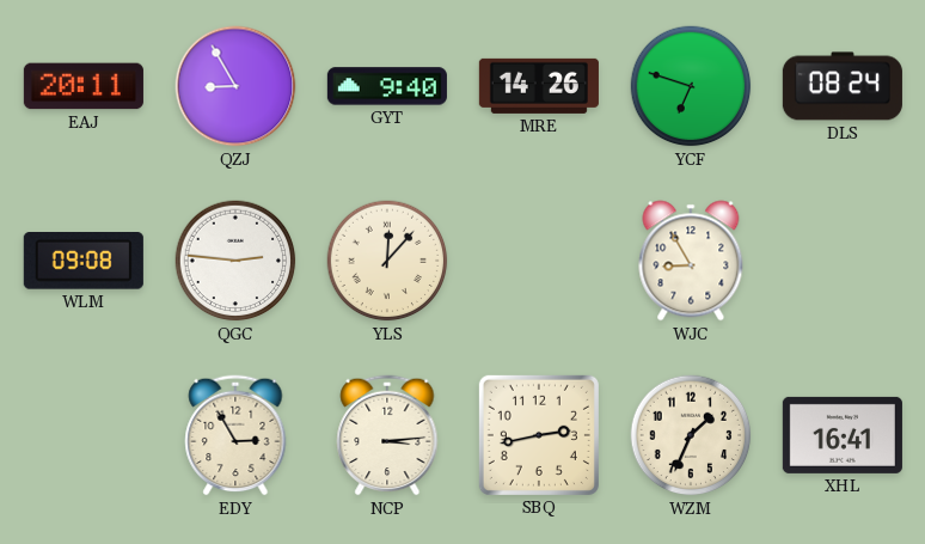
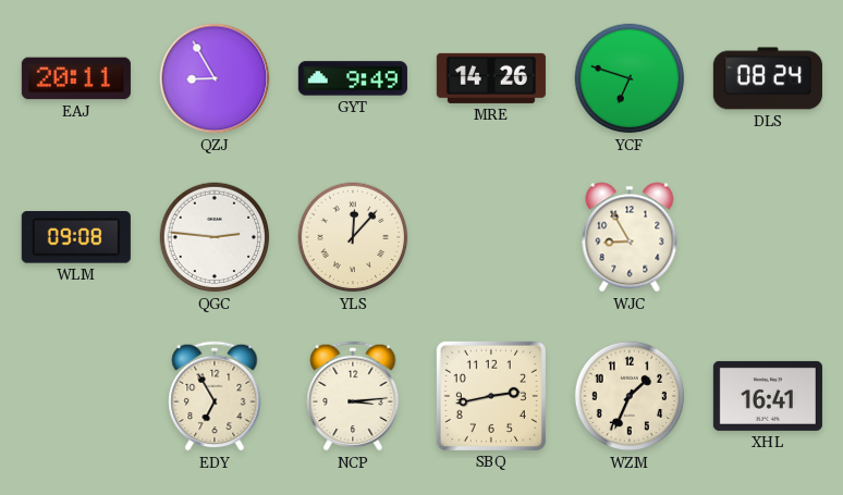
GYT: 9:40 -> 9:49 (353, 78)
EDY: 2:55 -> 6:55 (215, 396)
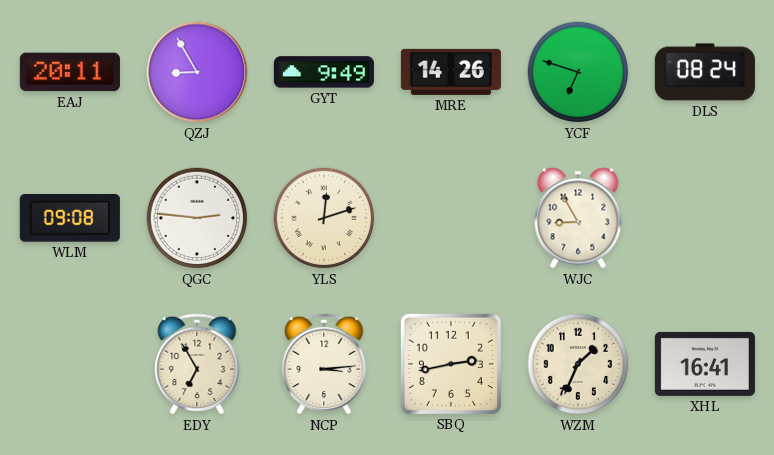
YLS: 12:07 -> 12:12 (324, 218)
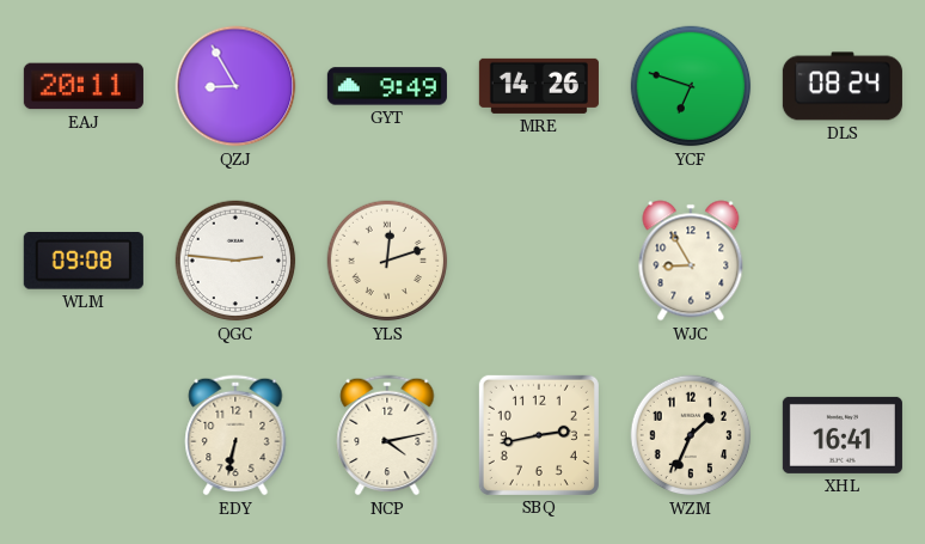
EDY: 6:55 -> 6:32 (235, 435)
NCP: 3:14 -> 4:13 (387, 435)
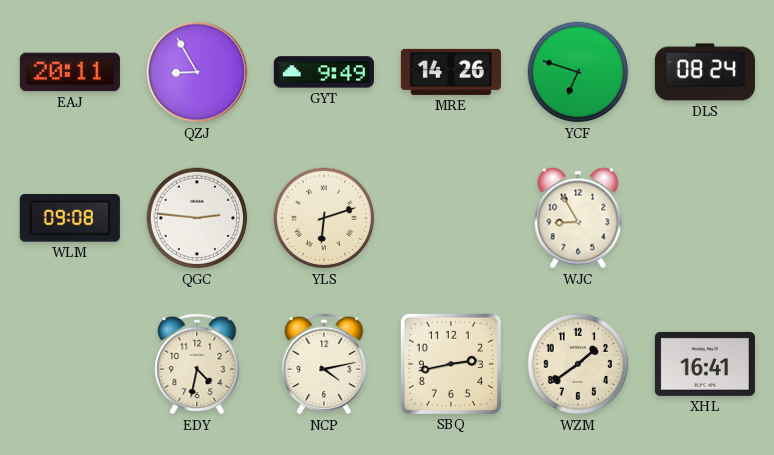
YLS: 12:12 -> 6:12 (324, 218)
EDY: 6:32 -> 4:32 (197, 364)
WZM: 1:34 -> 1:39 (578, 364)
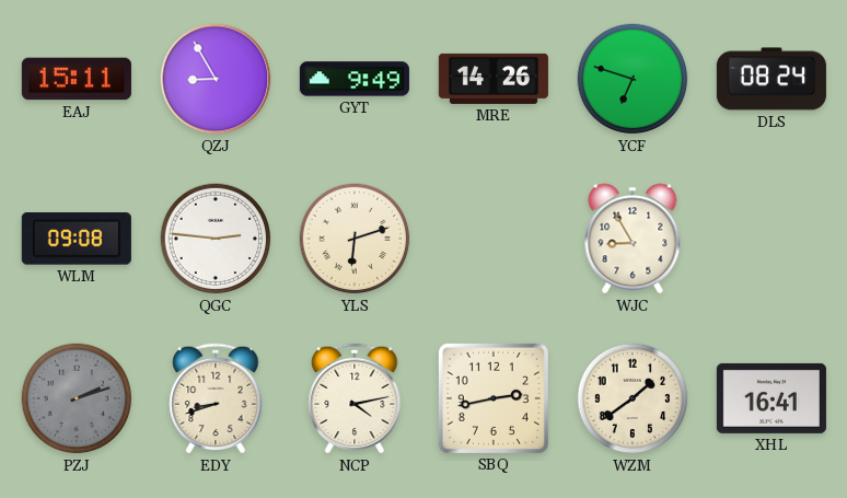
EAJ: 20:11 -> 15:11 (77, 79)
PZJ: none -> 2:12 (77, 398)
EDY: 4:32 -> 8:42 (216, 398)
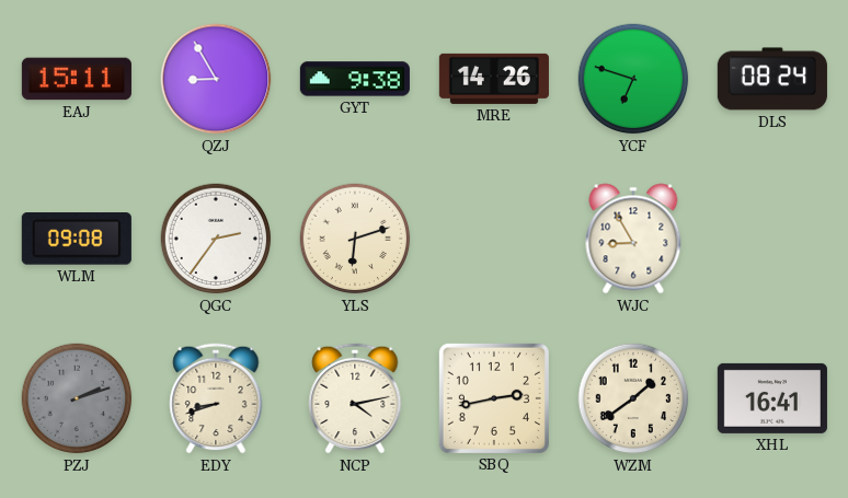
GYT: 9:49 -> 9:38 (355, 79)
QGC: 2:46 -> 2:36 (216, 239)
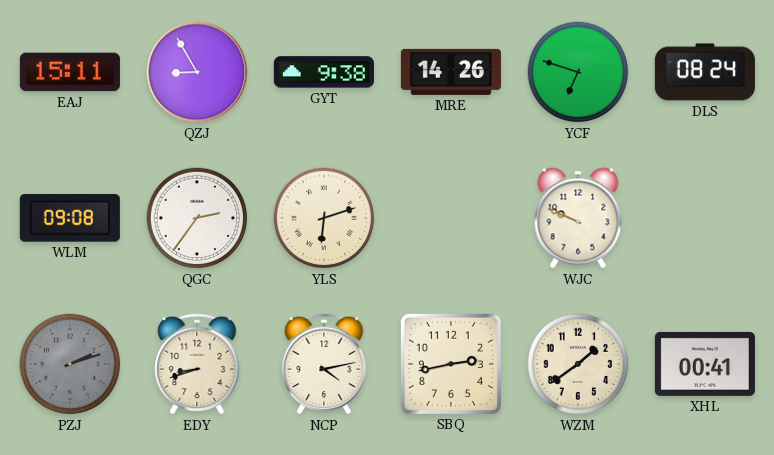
WJC: 8:55 -> 9:49 (578, 218)
XHL: 16:41 -> 00:41 (705, 364)
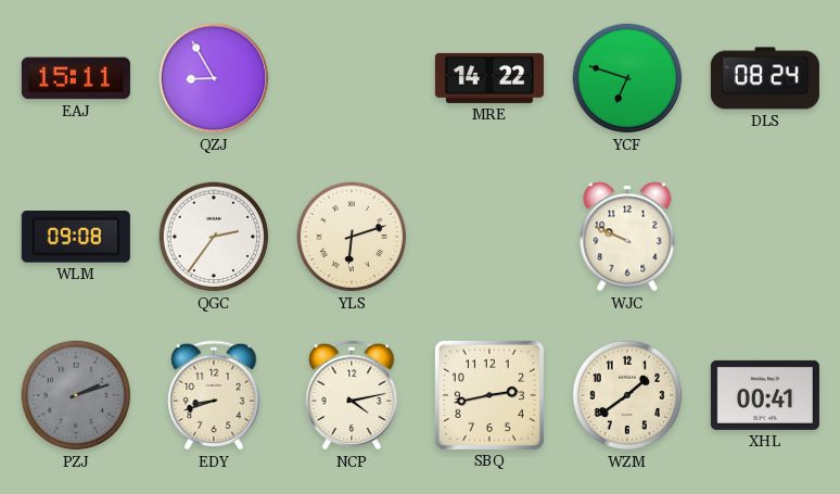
GYT: 9:38 -> none (324, 72)
MRE: 14:26 -> 14:22 (489, 78)
